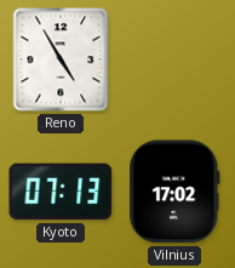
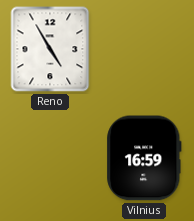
Kyoto: 07:13 -> none (61, 192)
Vilnius: 17:02 -> 16:59 (144, 158)
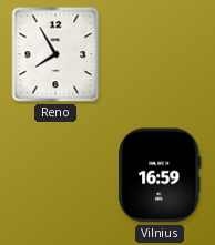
Reno: 4:55 -> 7:55 (55, 54)
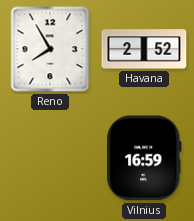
Havana: none -> 2:52 (144, 49)
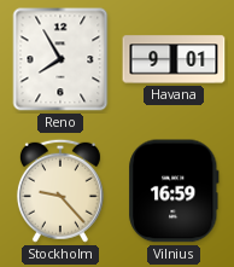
Havana: 2:52 -> 9:01 (174, 59)
Stockholm: none -> 9:23 (60, 191)
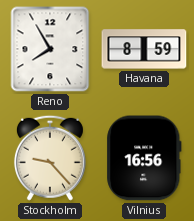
Havana: 9:01 -> 8:59 (144, 49)
Vilnius: 16:59 -> 16:56 (144, 158)
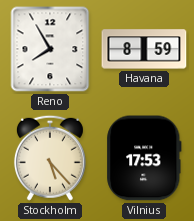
Stockholm: 9:23 -> 5:23 (50, 158)
Vilnius: 16:56 -> 17:53 (144, 158)
